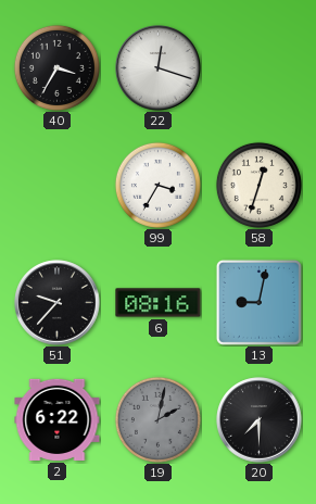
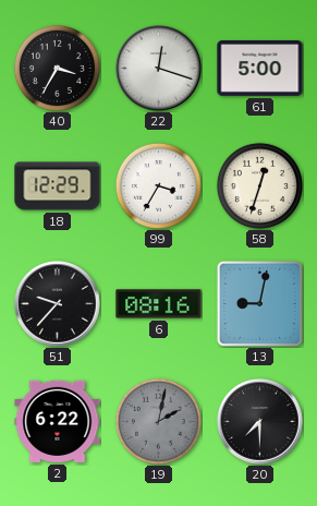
61: none -> 5:00 (260, 69)
18: none -> 12:29 (58, 186)
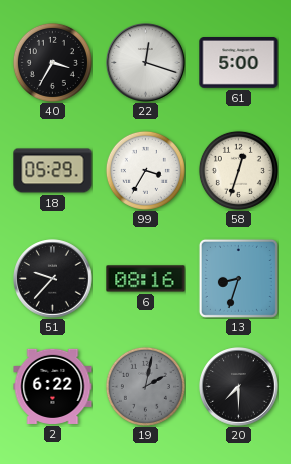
18: 12:29 -> 05:29 (53, 171)
13: 9:02 -> 8:33 (238, 278)
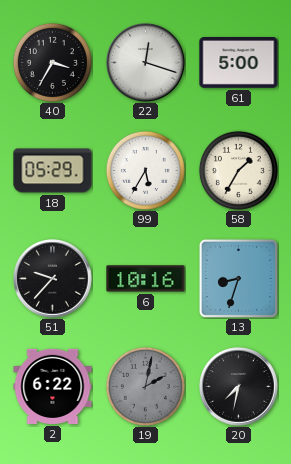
99: 3:35 -> 5:35 (145, 170)
58: 12:33 -> 1:35 (238, 170)
6: 08:16 -> 10:16 (146, 279)
20: 7:30 -> 7:32 (239, 387)
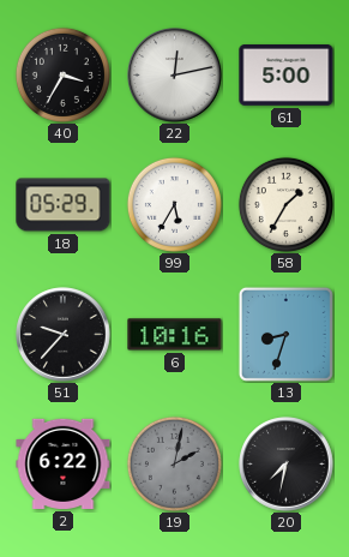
22: 12:18 -> 12:13 (175, 76)
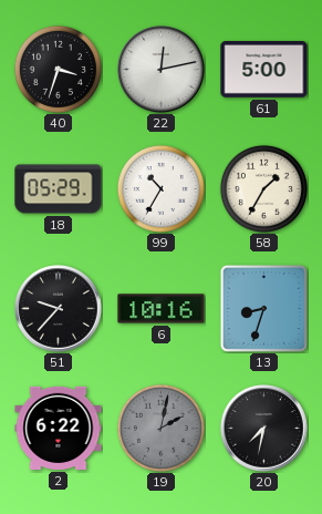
40: 3:35 -> 3:33 (58, 69)
99: 5:35 -> 10:35 (160, 188)
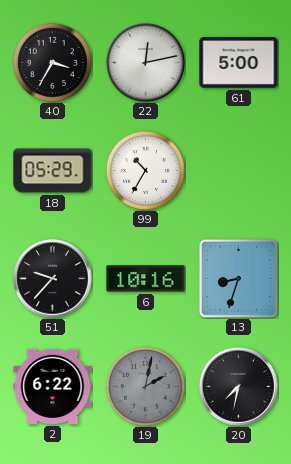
40: 3:33 -> 3:35 (52, 62)
58: 1:35 -> none (263, 188)
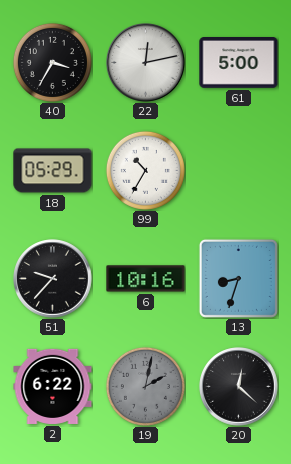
20: 7:32 -> 12:22 (239, 387)
